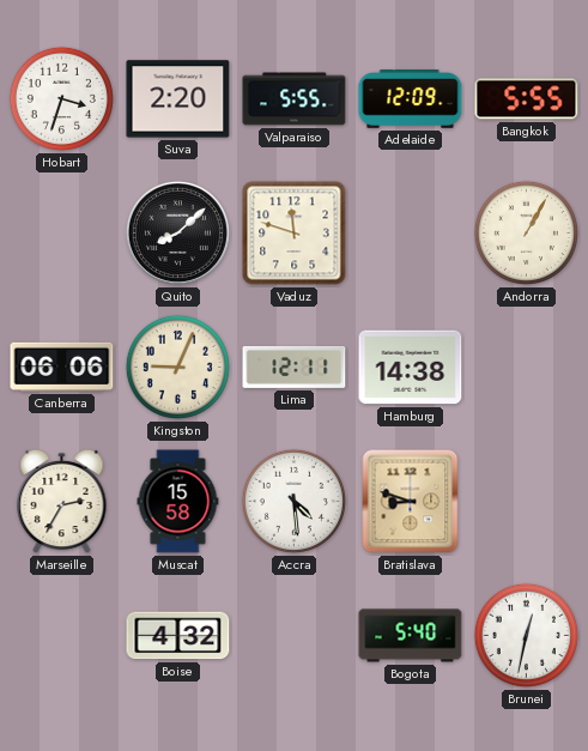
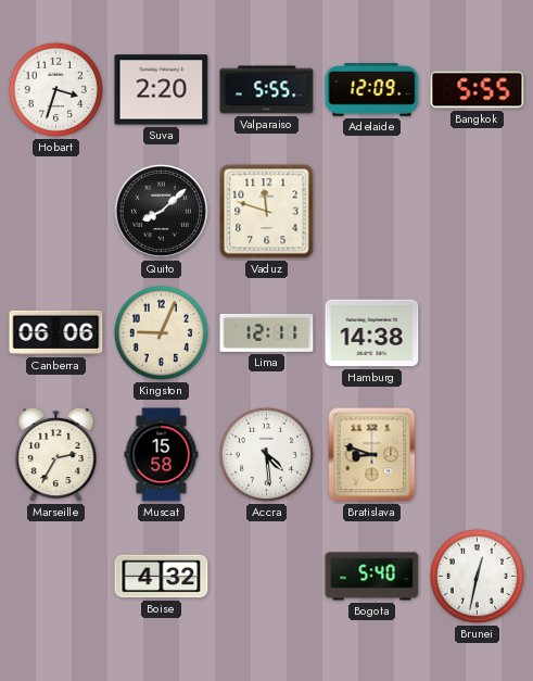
Andorra: 1:05 -> none (526, 232)
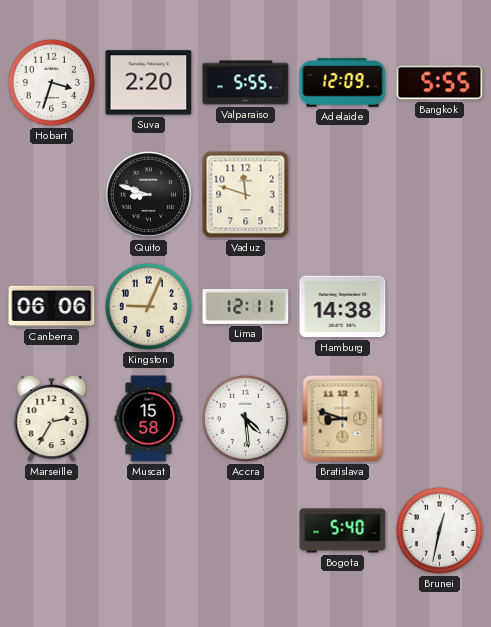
Quito: 8:08 -> 8:48 (148, 194)
Boise: 4:32 -> none (162, 577)
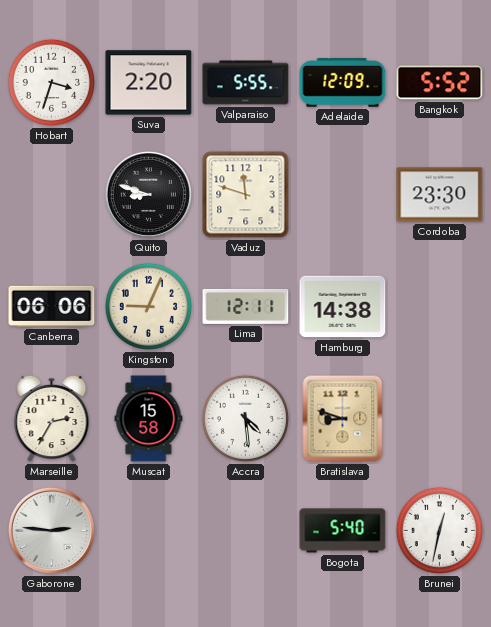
Bangkok: 5:55 -> 5:52 (440, 83)
Cordoba: none -> 23:30 (440, 195)
Gaborone: none -> 2:46 (51, 530)
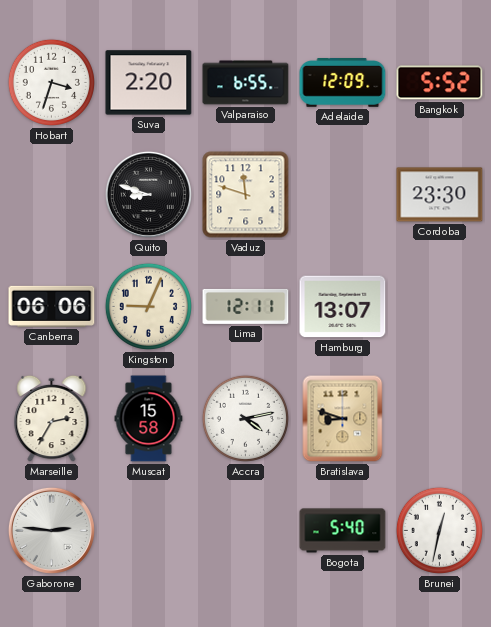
Valparaiso: 5:55 -> 6:55 (246, 83)
Hamburg: 14:38 -> 13:07 (343, 307)
Accra: 4:29 -> 4:13 (245, 418)
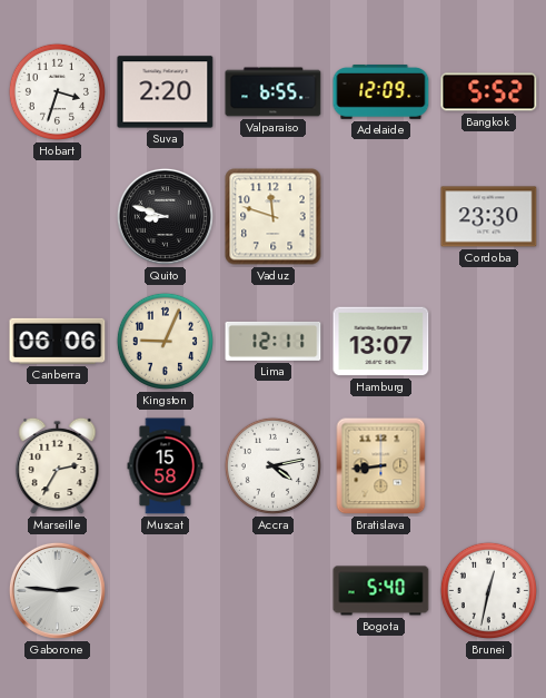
Bratislava: 8:48 -> 8:44 (381, 466)
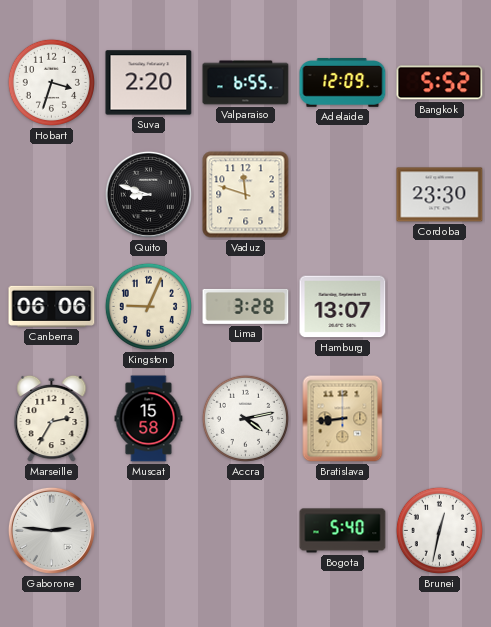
Lima: 12:11 -> 3:28 (246, 306)
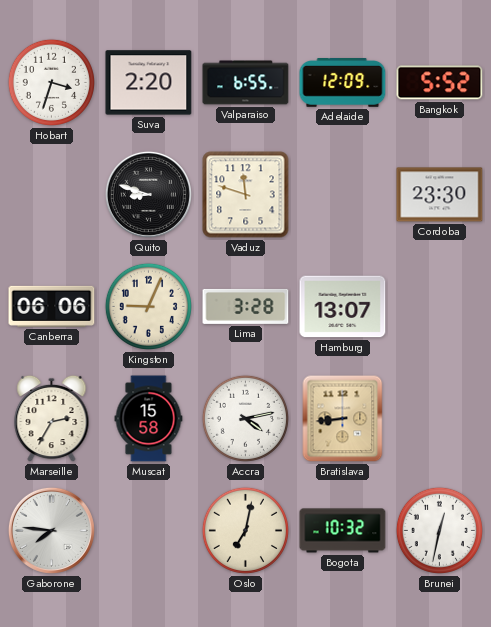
Gaborone: 2:46 -> 7:46 (51, 530)
Oslo: none -> 7:02 (245, 530)
Bogota: 5:40 -> 10:32 (343, 531)
